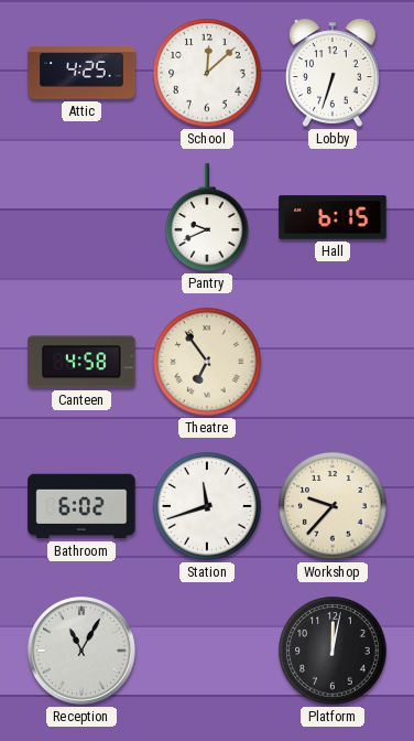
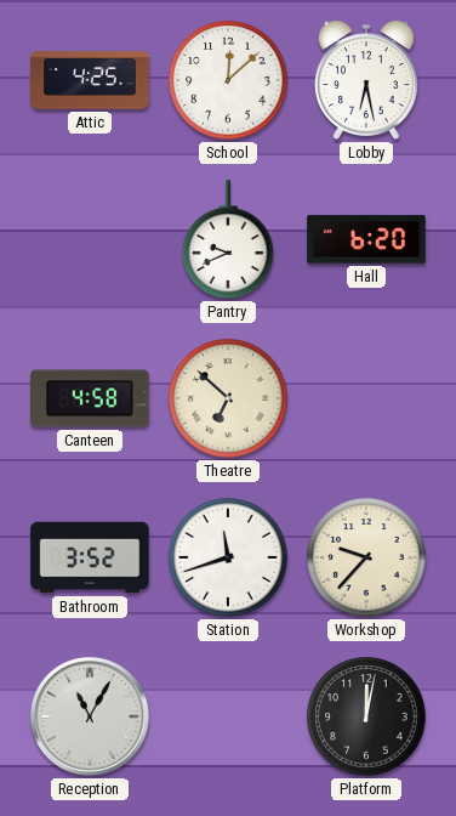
Lobby: 6:33 -> 6:28 (366, 80)
Hall: 6:15 -> 6:20 (366, 239)
Theatre: 6:54 -> 6:52 (228, 398)
Bathroom: 6:02 -> 3:52 (90, 557)
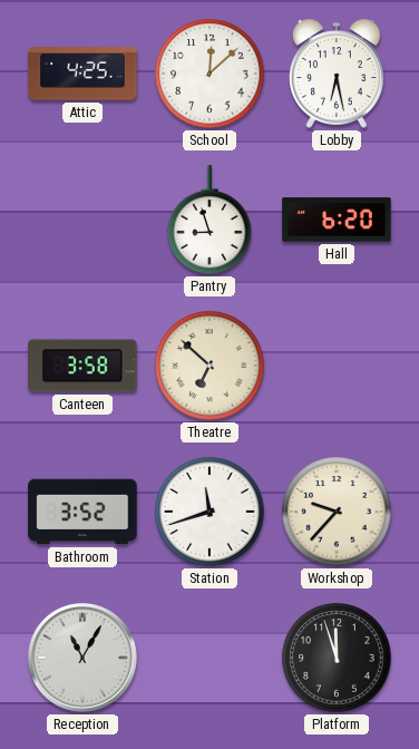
Pantry: 9:41 -> 8:57 (209, 220)
Canteen: 4:58 -> 3:58 (82, 366)
Platform: 12:02 -> 11:57 (337, 658)
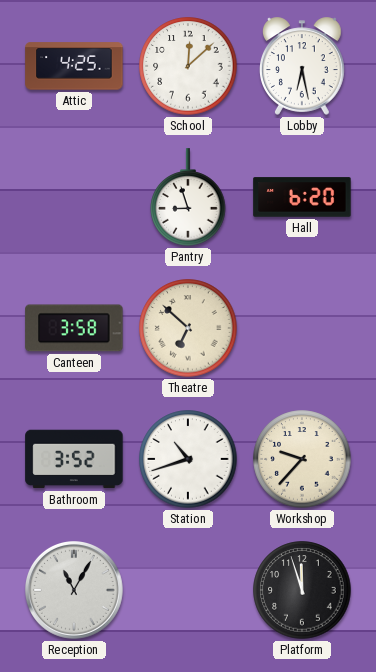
Station: 11:42 -> 10:42 (188, 459)
